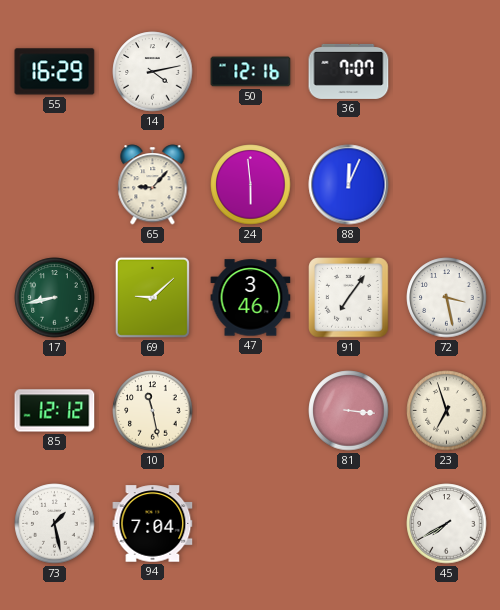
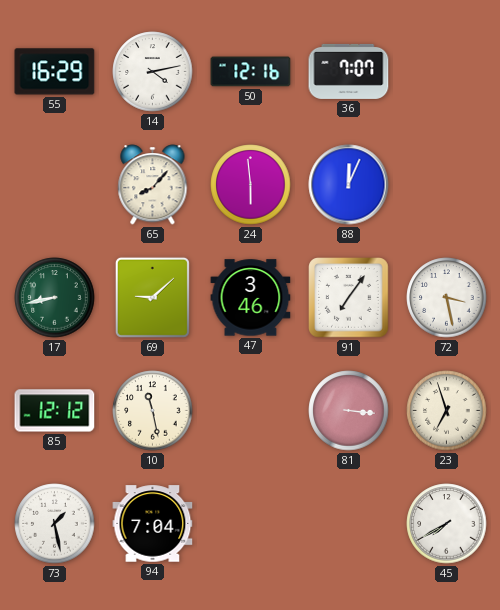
65: 9:07 -> 8:07 (153, 185)
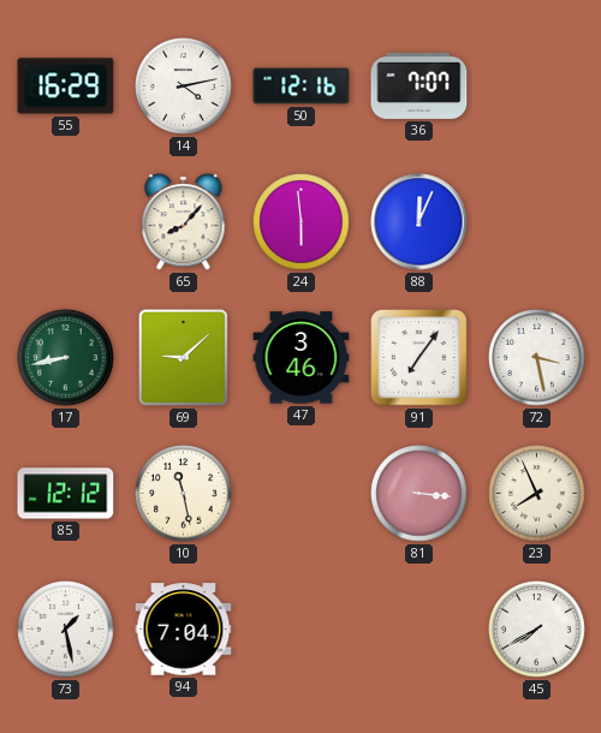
23: 6:57 -> 7:56 (537, 494)
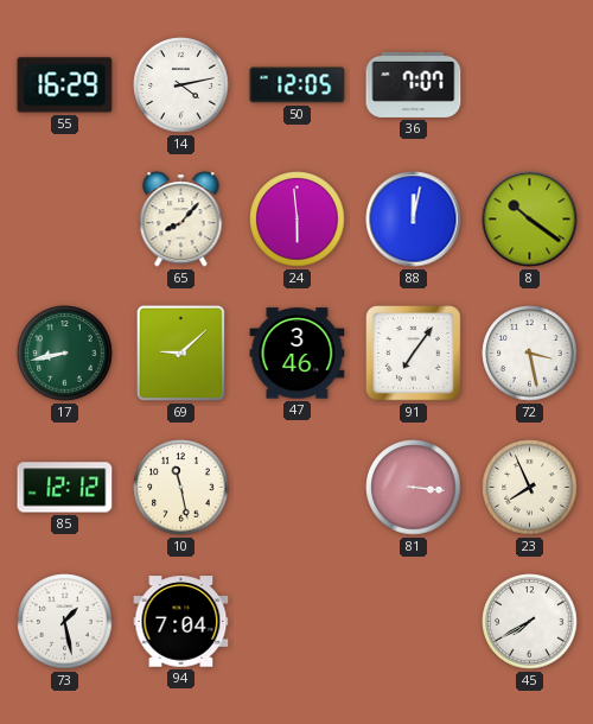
50: 12:16 -> 12:05 (298, 85)
88: 12:04 -> 12:02 (414, 220)
8: none -> 10:21 (530, 220)
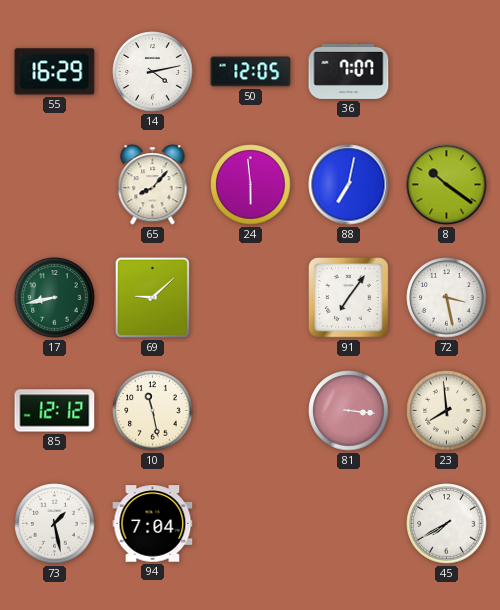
88: 12:02 -> 7:02 (349, 185)
47: 3:46 -> none (298, 354)
23: 7:56 -> 7:59 (447, 411)
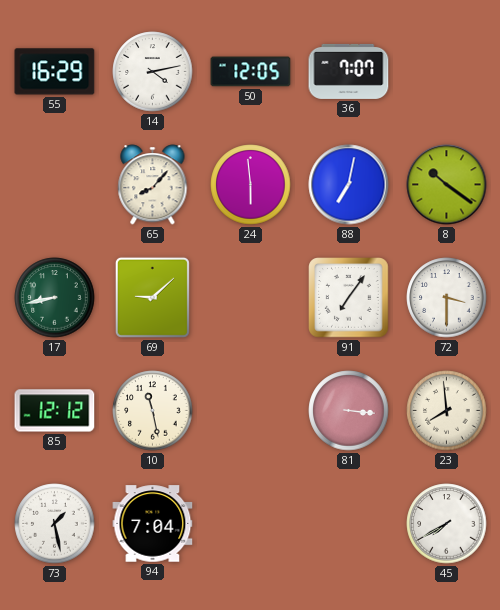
72: 3:28 -> 3:30 (447, 298)
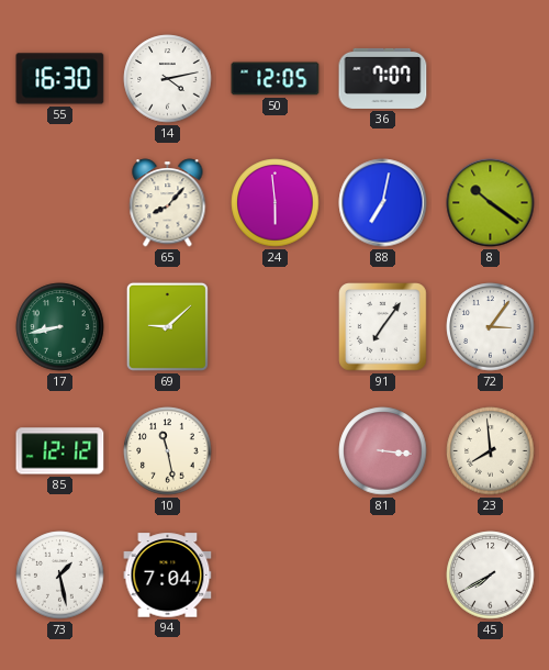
55: 16:29 -> 16:30 (60, 79)
72: 3:30 -> 3:06 (491, 327)
